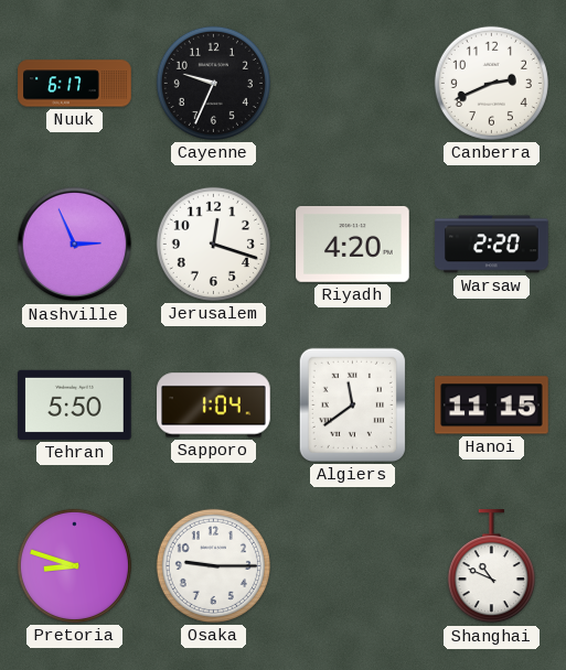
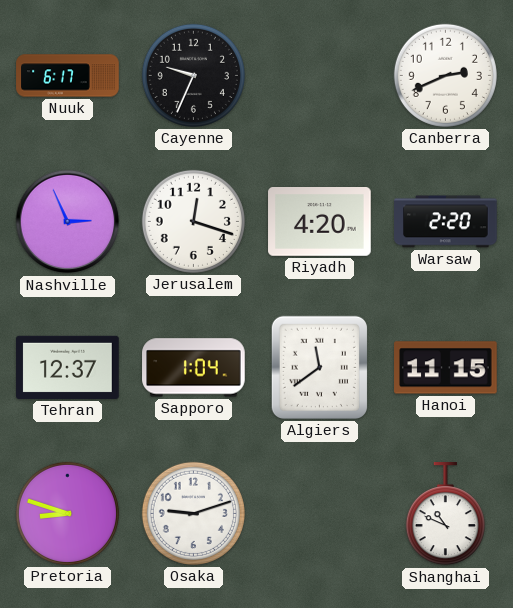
Tehran: 5:50 -> 12:37 (68, 367)
Osaka: 9:15 -> 9:12 (193, 513)
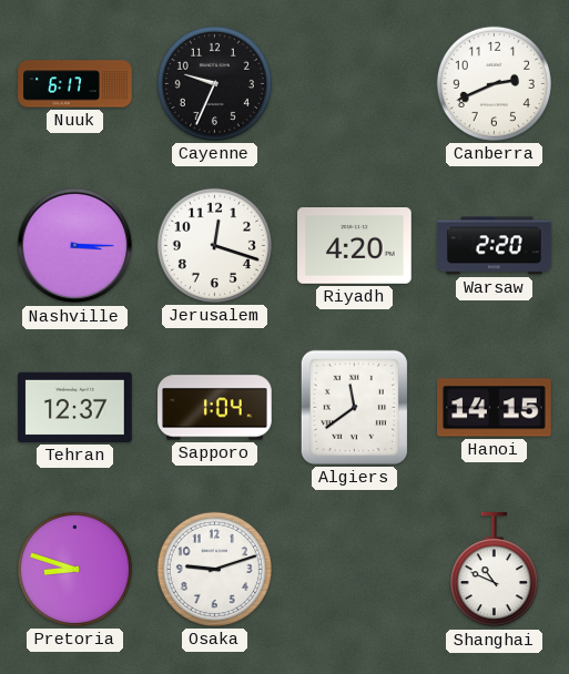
Nashville: 2:56 -> 3:15 (75, 246)
Hanoi: 11:15 -> 14:15 (495, 408)
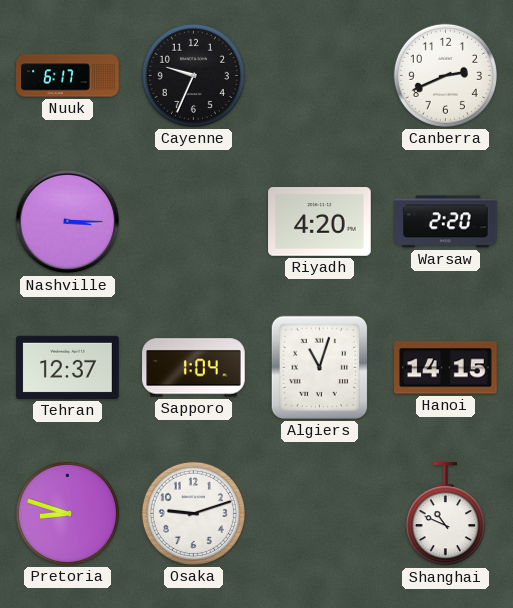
Jerusalem: 12:18 -> none (214, 245)
Algiers: 11:39 -> 11:03 (319, 367)
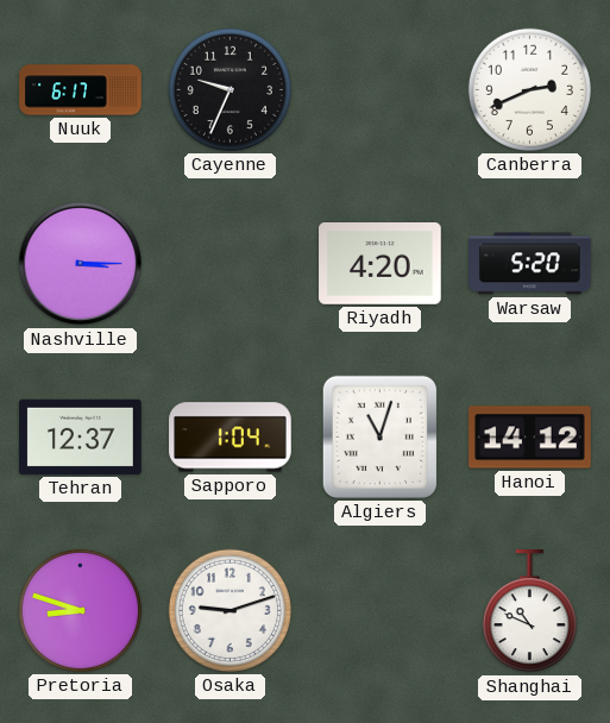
Warsaw: 2:20 -> 5:20 (530, 264)
Hanoi: 14:15 -> 14:12 (530, 438)
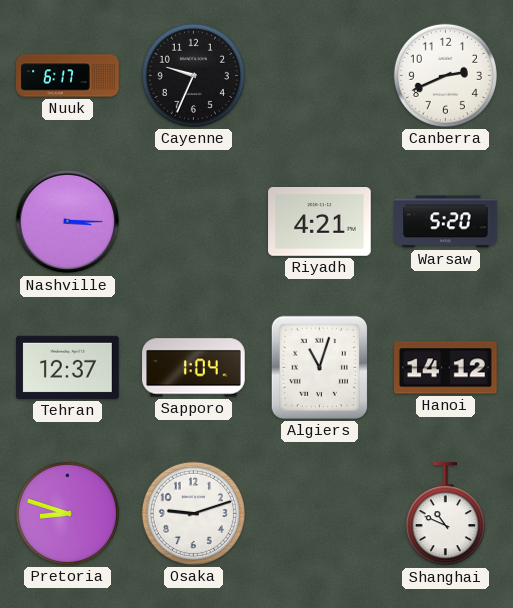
Riyadh: 4:20 -> 4:21 (320, 222)
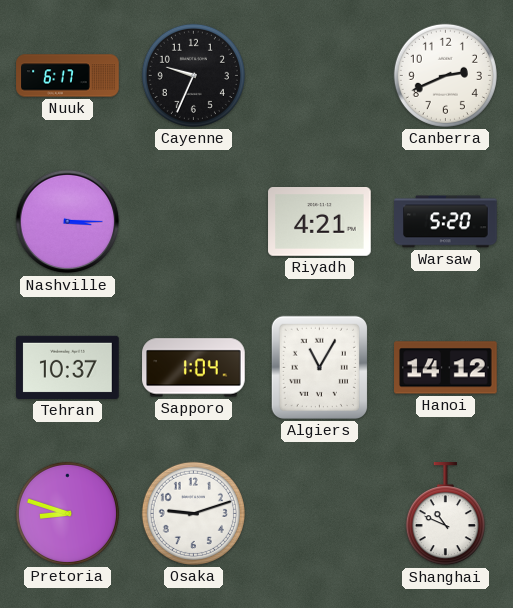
Tehran: 12:37 -> 10:37 (68, 367)
Algiers: 11:03 -> 11:05 (319, 367)
